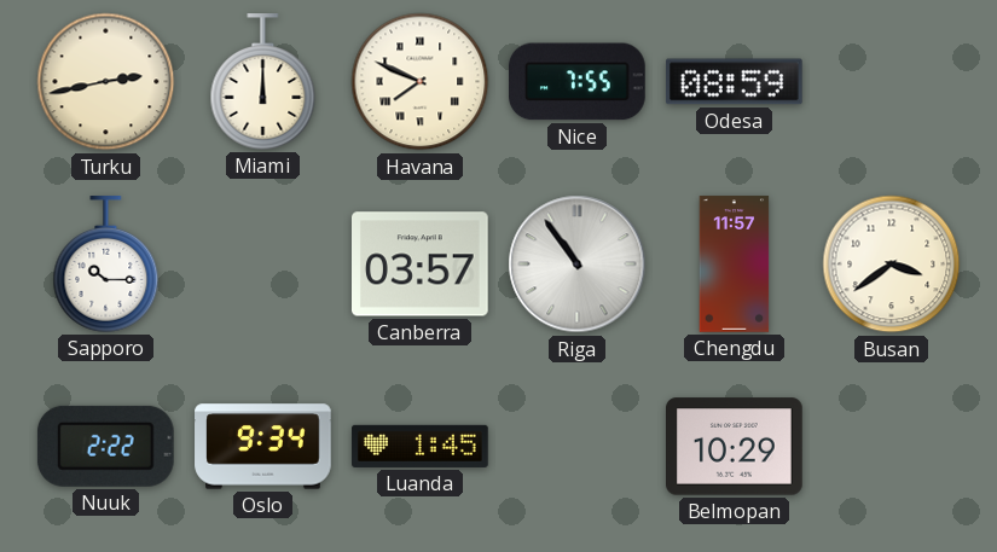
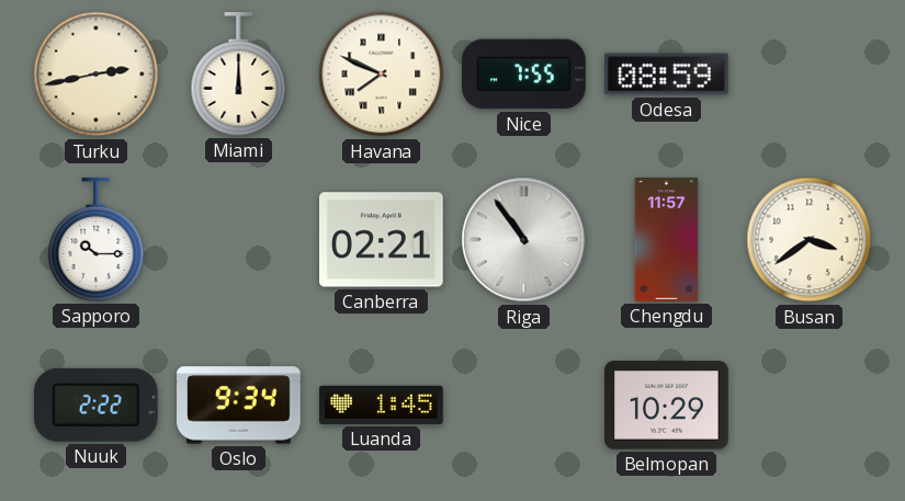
Canberra: 03:57 -> 02:21 (382, 240)
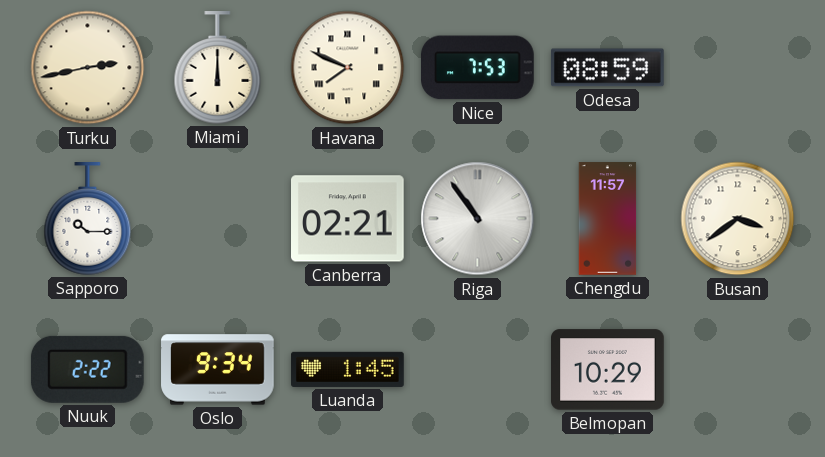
Nice: 7:55 -> 7:53 (478, 68)
